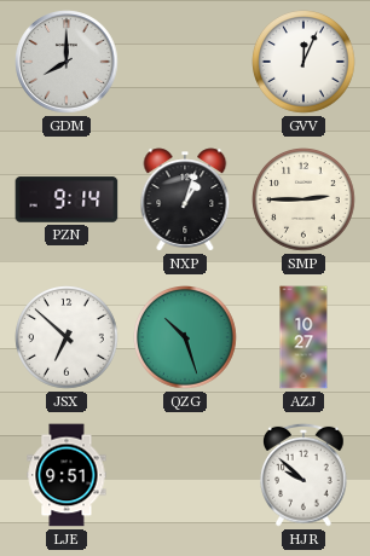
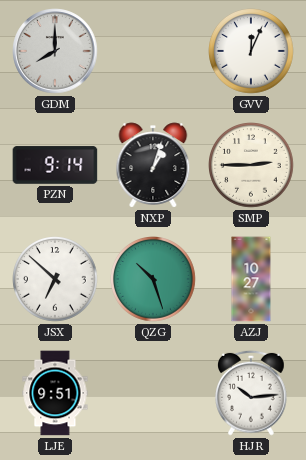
HJR: 9:52 -> 10:14 (252, 393)
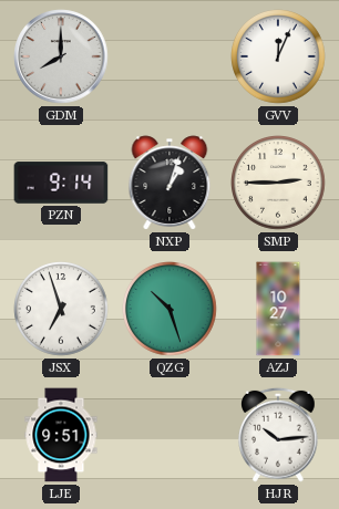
JSX: 6:52 -> 6:57 (62, 310)
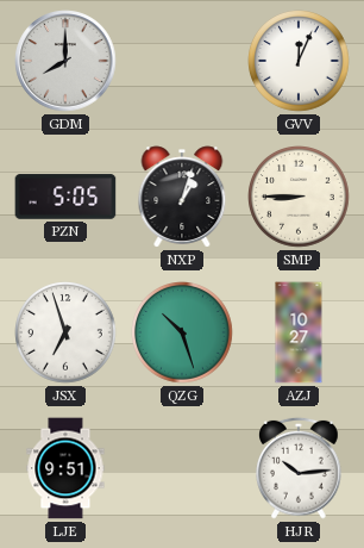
PZN: 9:14 -> 5:05 (65, 197)
SMP: 2:45 -> 8:45 (300, 198)
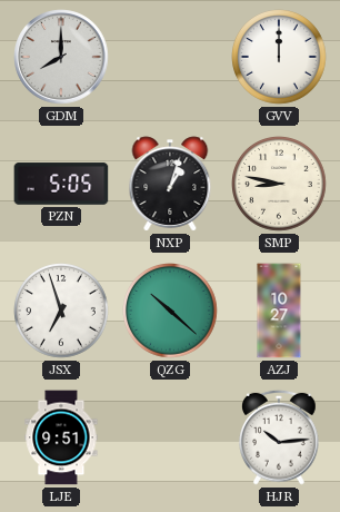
GVV: 12:04 -> 12:00 (280, 58)
SMP: 8:45 -> 8:47 (280, 185)
QZG: 10:27 -> 10:22 (171, 312)
